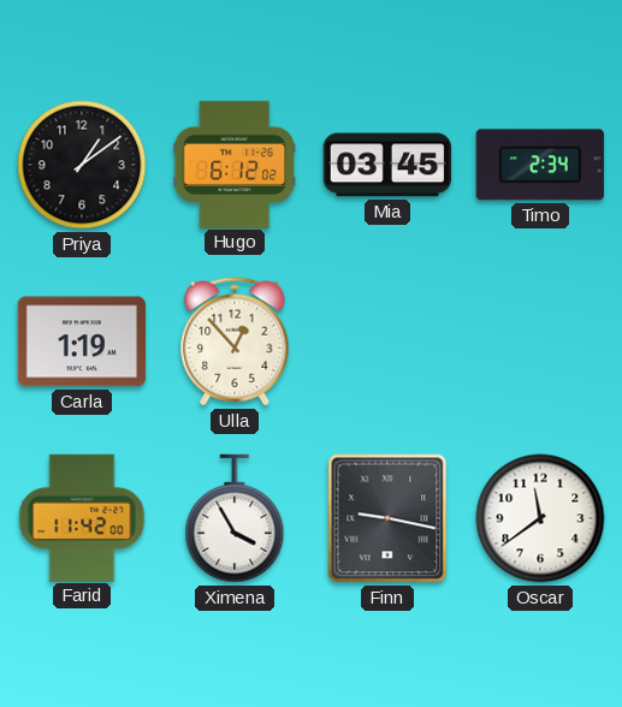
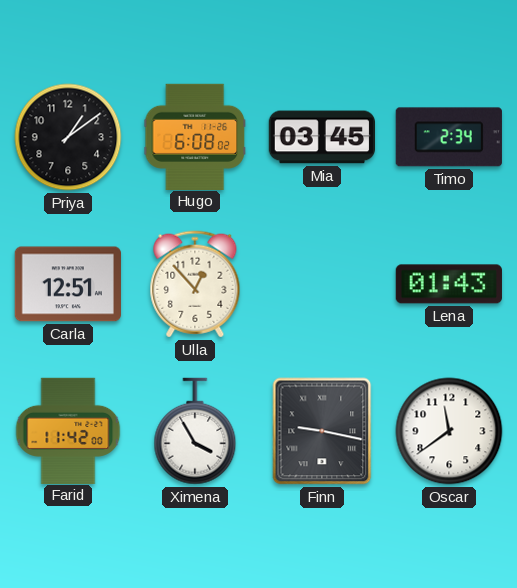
Hugo: 6:12 -> 6:08 (195, 136)
Carla: 1:19 -> 12:51 (68, 284)
Lena: none -> 01:43 (449, 284)
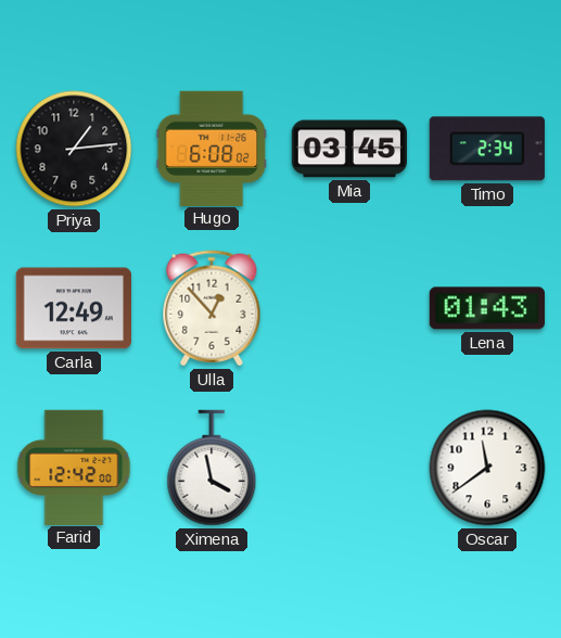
Priya: 1:09 -> 1:14 (74, 149)
Carla: 12:51 -> 12:49 (74, 308)
Farid: 11:42 -> 12:42 (74, 467)
Ximena: 3:55 -> 3:58 (212, 468)
Finn: 9:17 -> none (322, 431)
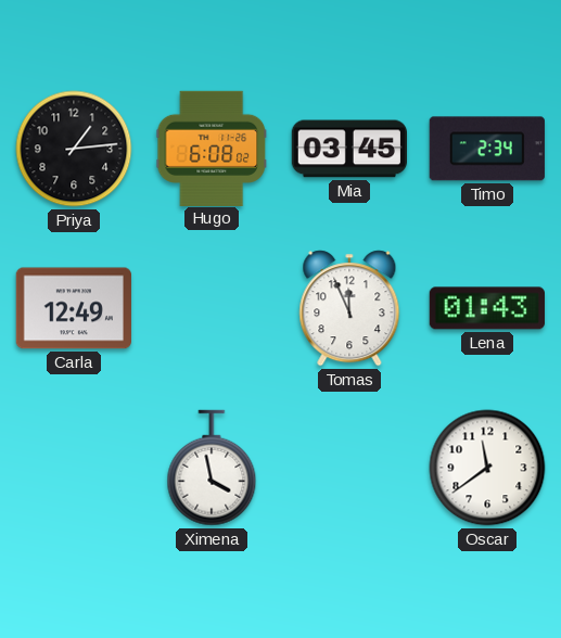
Ulla: 12:53 -> none (212, 308)
Tomas: none -> 11:56 (349, 308)
Farid: 12:42 -> none (74, 467)
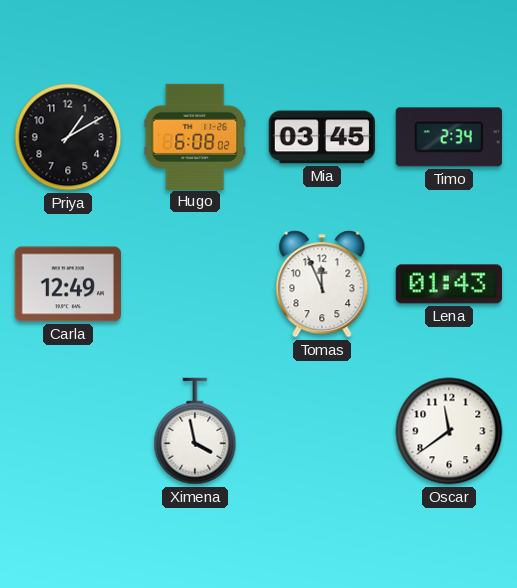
Priya: 1:14 -> 1:10 (68, 137)
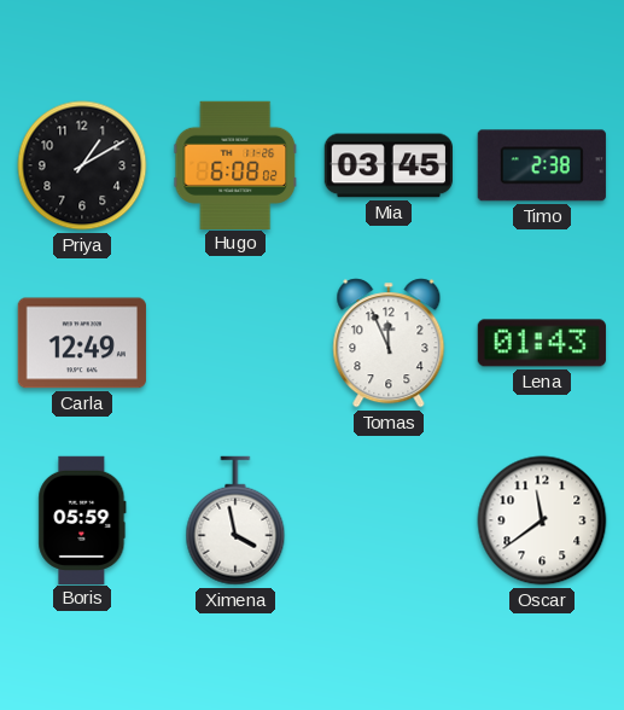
Timo: 2:34 -> 2:38 (542, 165)
Boris: none -> 05:59 (82, 519)
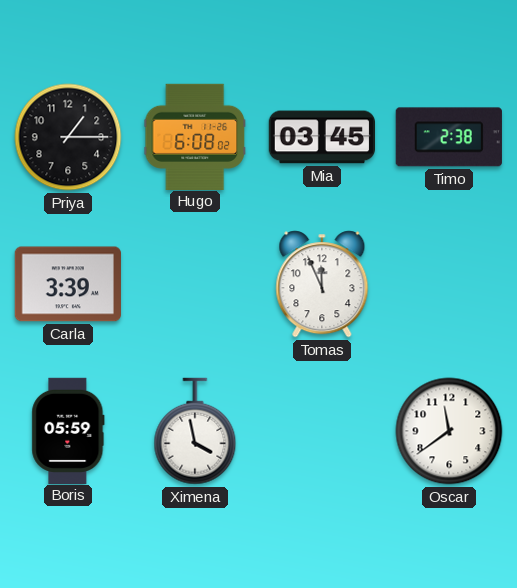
Priya: 1:10 -> 1:15 (68, 137)
Carla: 12:49 -> 3:39 (68, 284)
Lena: 01:43 -> none (542, 343)
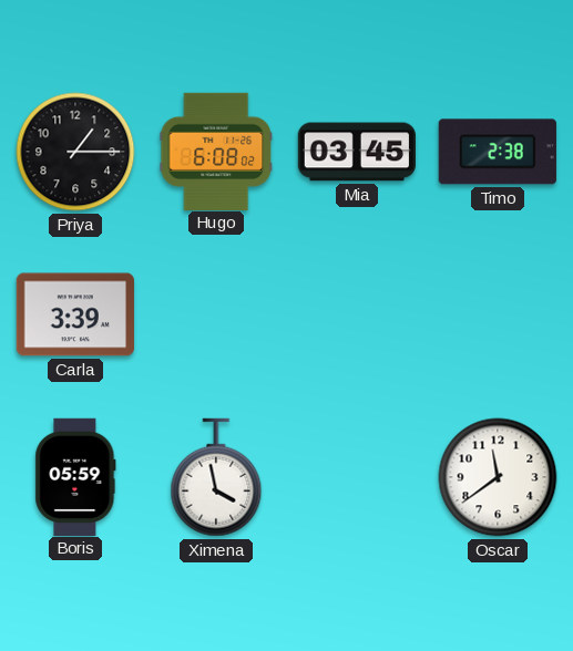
Tomas: 11:56 -> none (322, 284)
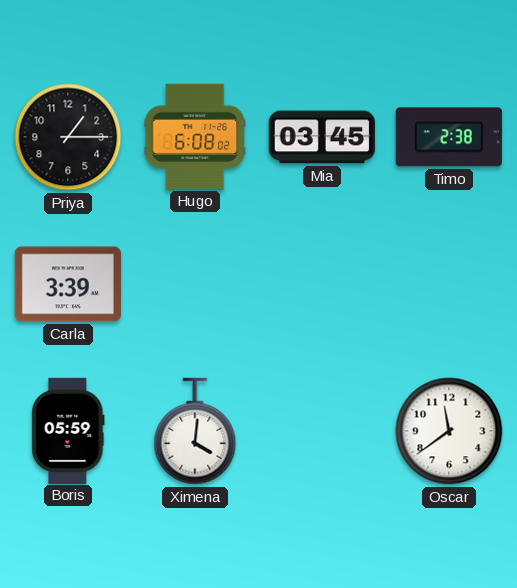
Ximena: 3:58 -> 4:01 (195, 431)
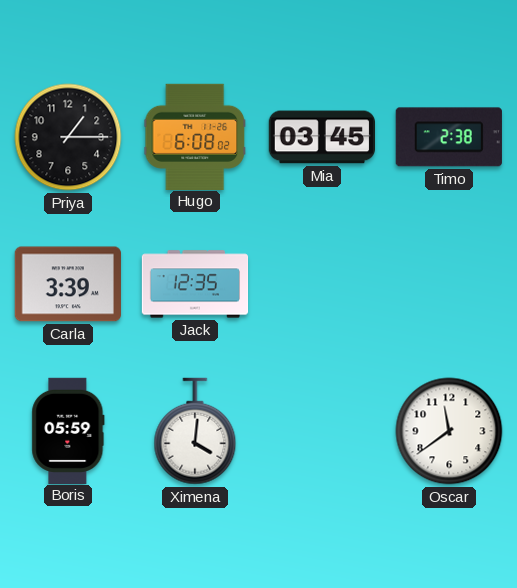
Jack: none -> 12:35 (195, 284)
